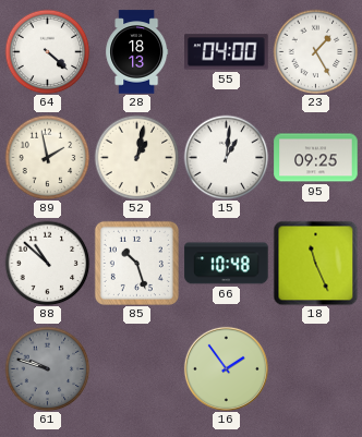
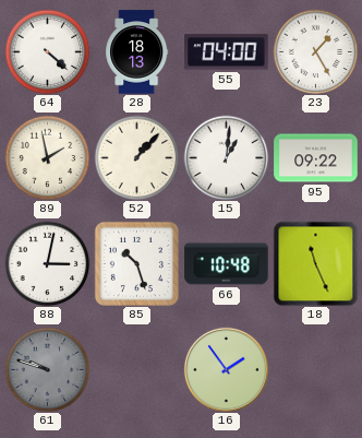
52: 1:02 -> 1:07 (136, 157)
95: 09:25 -> 09:22 (316, 158)
88: 10:52 -> 3:02 (47, 263)
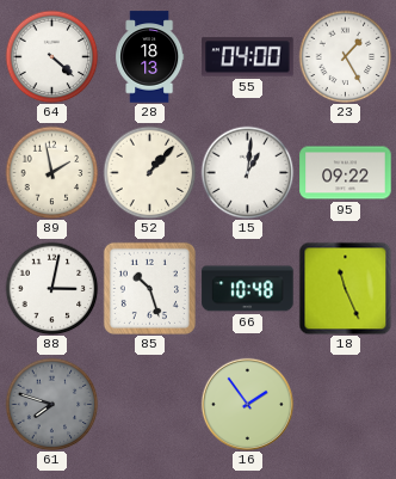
61: 9:48 -> 7:48 (51, 404)
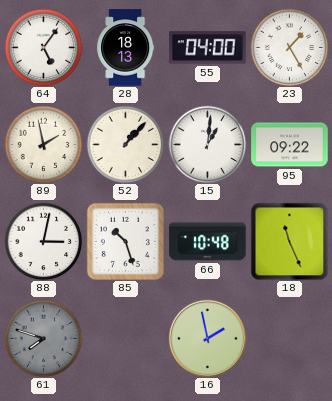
64: 4:22 -> 5:06 (43, 47)
16: 1:54 -> 1:58 (207, 338)
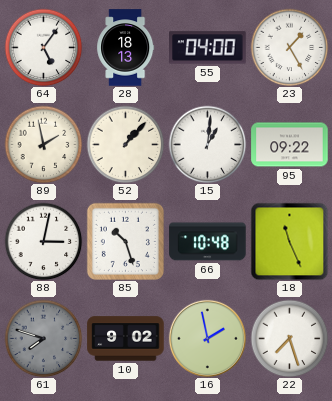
10: none -> 9:02 (126, 339)
22: none -> 7:27 (289, 338)
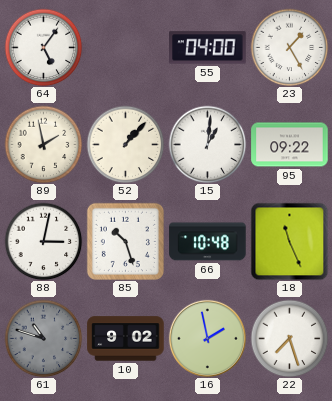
28: 18:13 -> none (126, 48)
61: 7:48 -> 10:48 (43, 338)
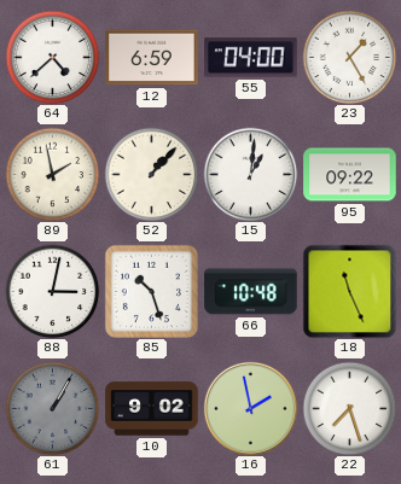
64: 5:06 -> 4:38 (52, 57)
12: none -> 6:59 (152, 58)
61: 10:48 -> 1:05 (52, 408)
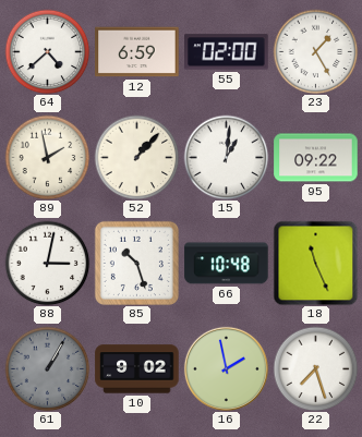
55: 04:00 -> 02:00 (227, 52)
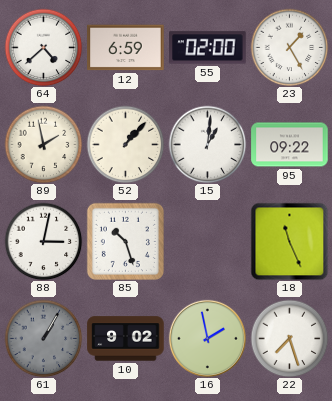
66: 10:48 -> none (227, 264)
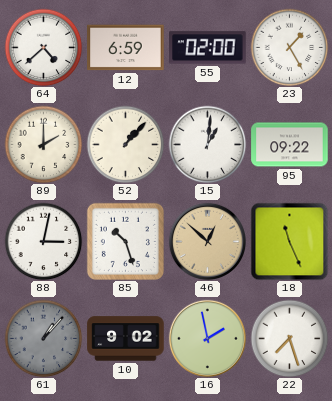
89: 1:58 -> 2:00 (43, 144)
46: none -> 12:52 (207, 241)
61: 1:05 -> 1:07 (43, 338)
